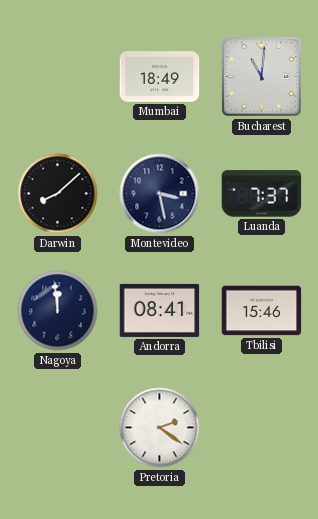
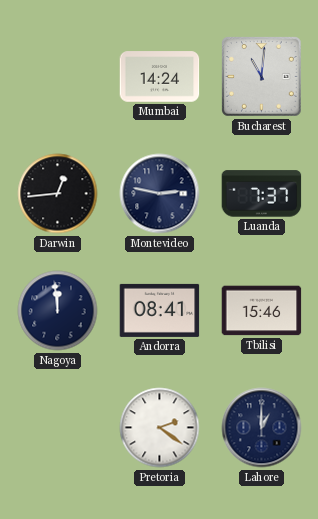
Mumbai: 18:49 -> 14:24 (160, 77)
Darwin: 8:08 -> 12:44 (58, 194)
Montevideo: 3:28 -> 2:47 (160, 194)
Lahore: none -> 1:00 (262, 428)
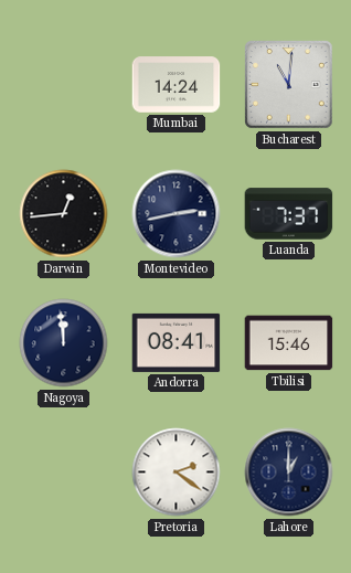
Montevideo: 2:47 -> 2:43 (177, 214)
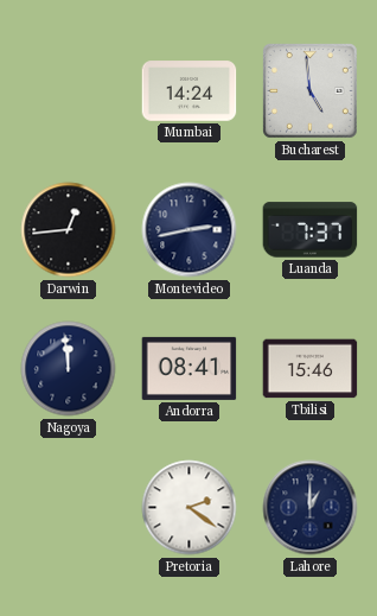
Bucharest: 11:01 -> 4:59 (311, 91)
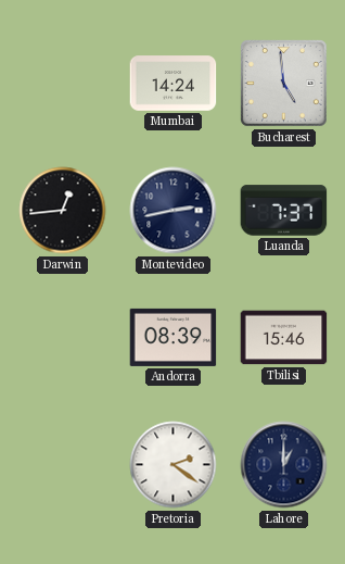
Nagoya: 11:59 -> none (69, 369)
Andorra: 08:41 -> 08:39 (174, 337)
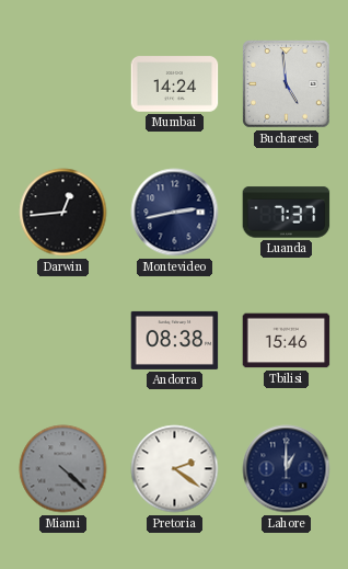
Andorra: 08:39 -> 08:38 (175, 340)
Miami: none -> 4:22 (63, 469)
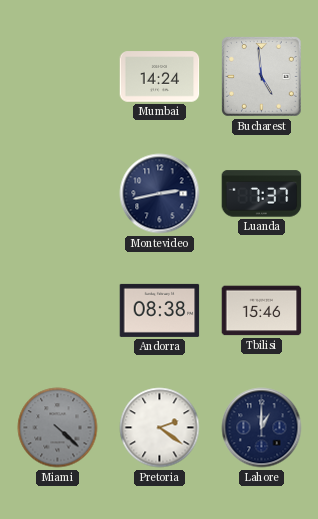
Darwin: 12:44 -> none (63, 213)
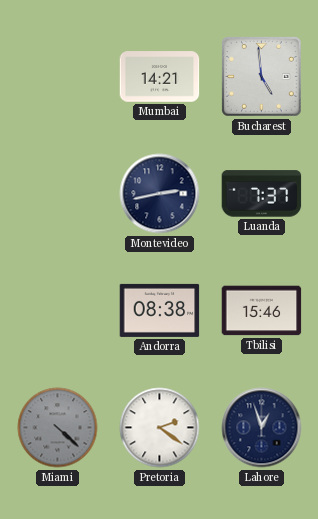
Mumbai: 14:24 -> 14:21 (160, 77)
Lahore: 1:00 -> 12:57 (262, 428)
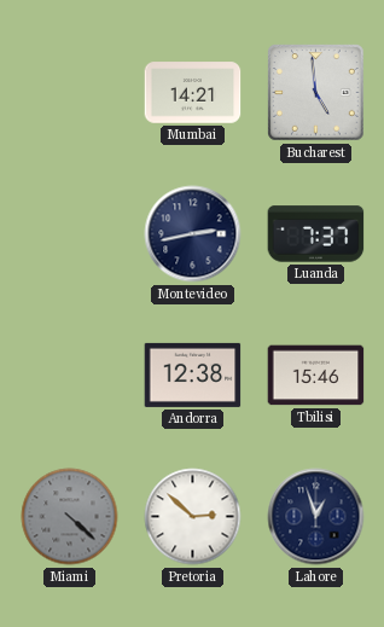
Andorra: 08:38 -> 12:38 (193, 375)
Pretoria: 2:21 -> 2:52 (193, 517)
